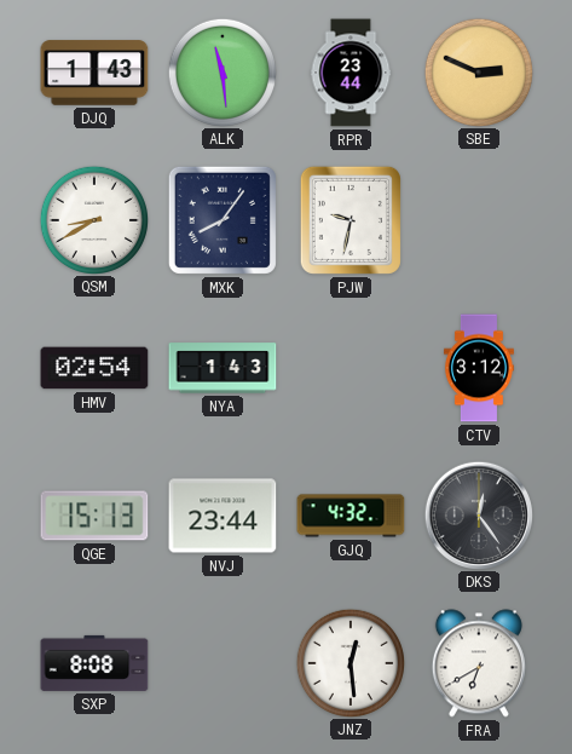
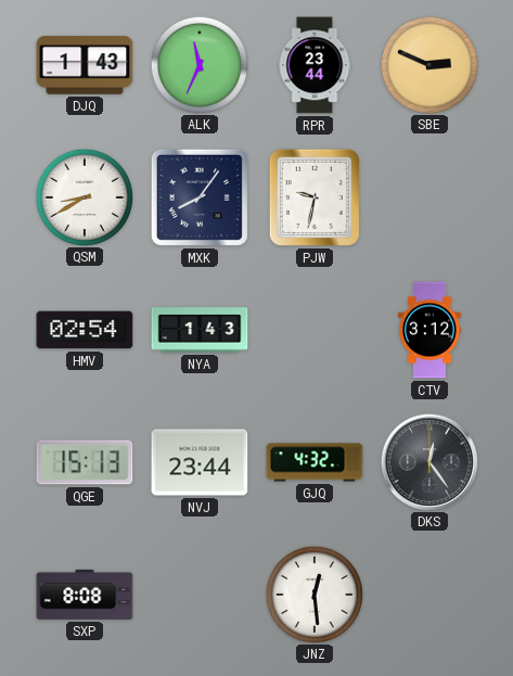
ALK: 11:29 -> 11:34 (198, 64)
FRA: 6:40 -> none (479, 663)
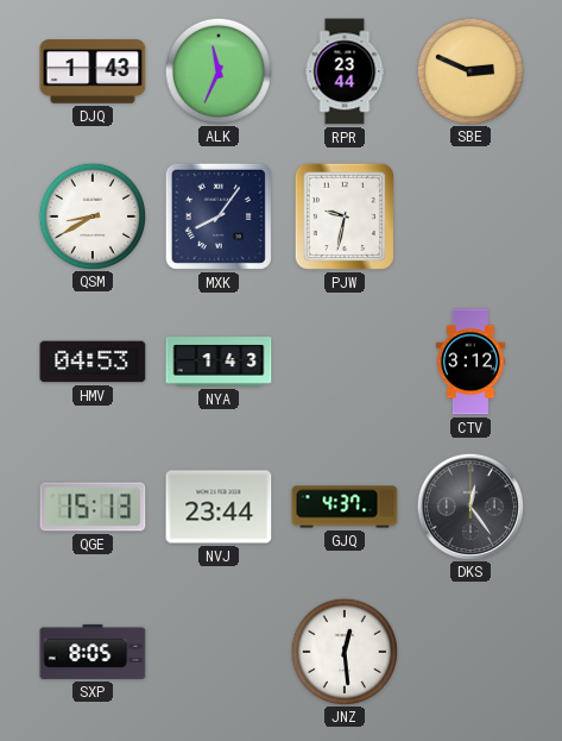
HMV: 02:54 -> 04:53 (93, 362)
GJQ: 4:32 -> 4:37 (345, 507)
SXP: 8:08 -> 8:05 (93, 652)
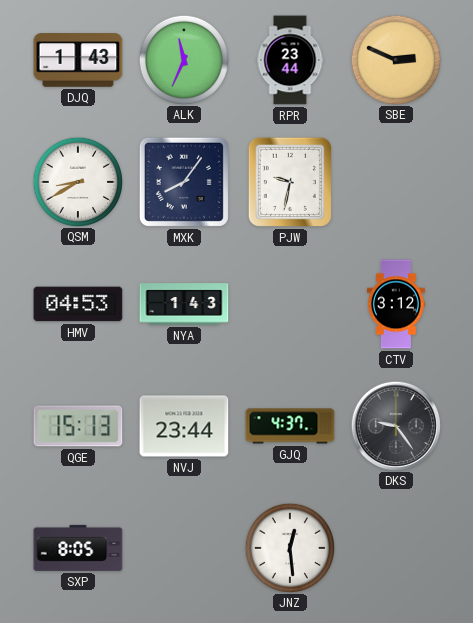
DKS: 12:24 -> 9:24 (395, 425)
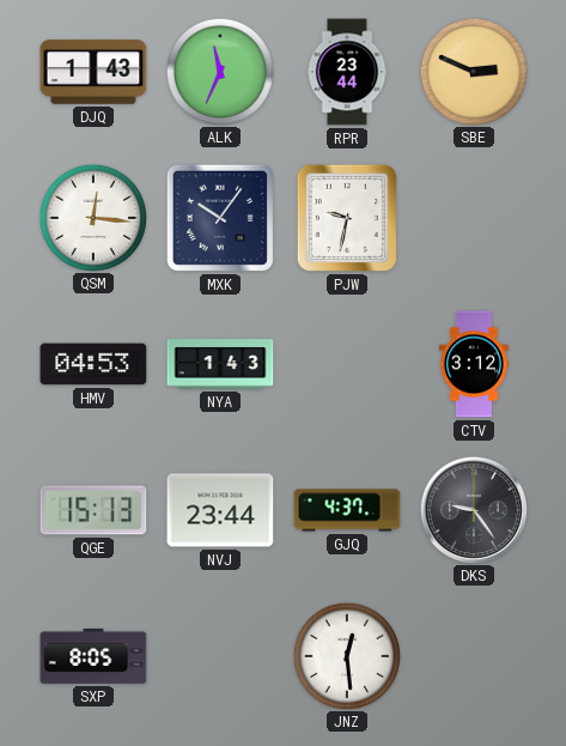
QSM: 8:40 -> 12:16 (92, 217)
MXK: 8:06 -> 10:06 (220, 218)
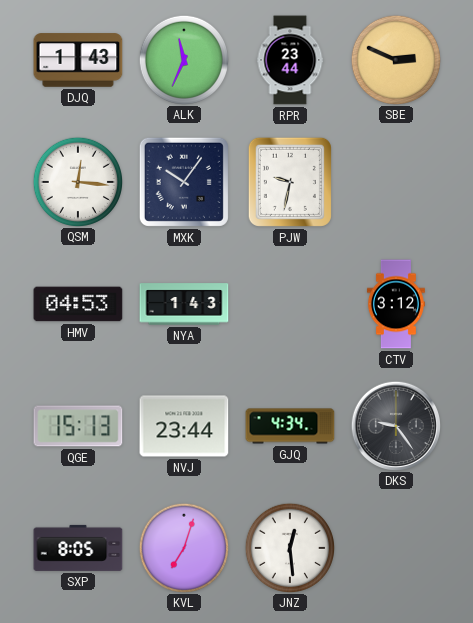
GJQ: 4:37 -> 4:34 (290, 426)
KVL: none -> 7:03 (183, 547)
